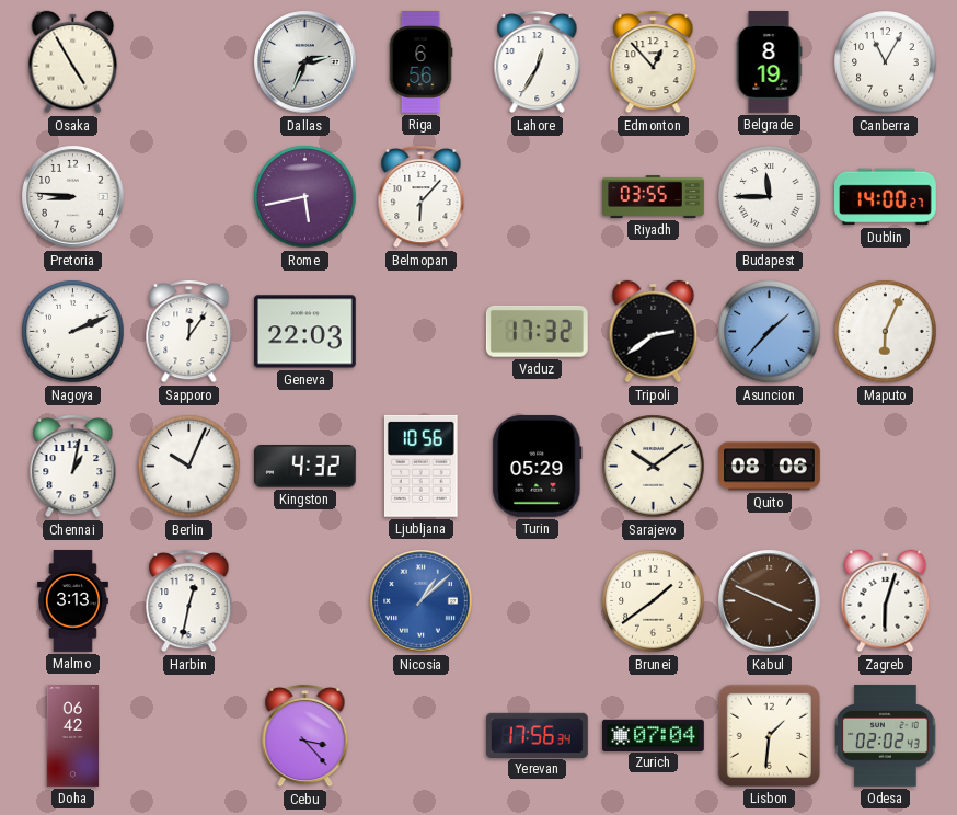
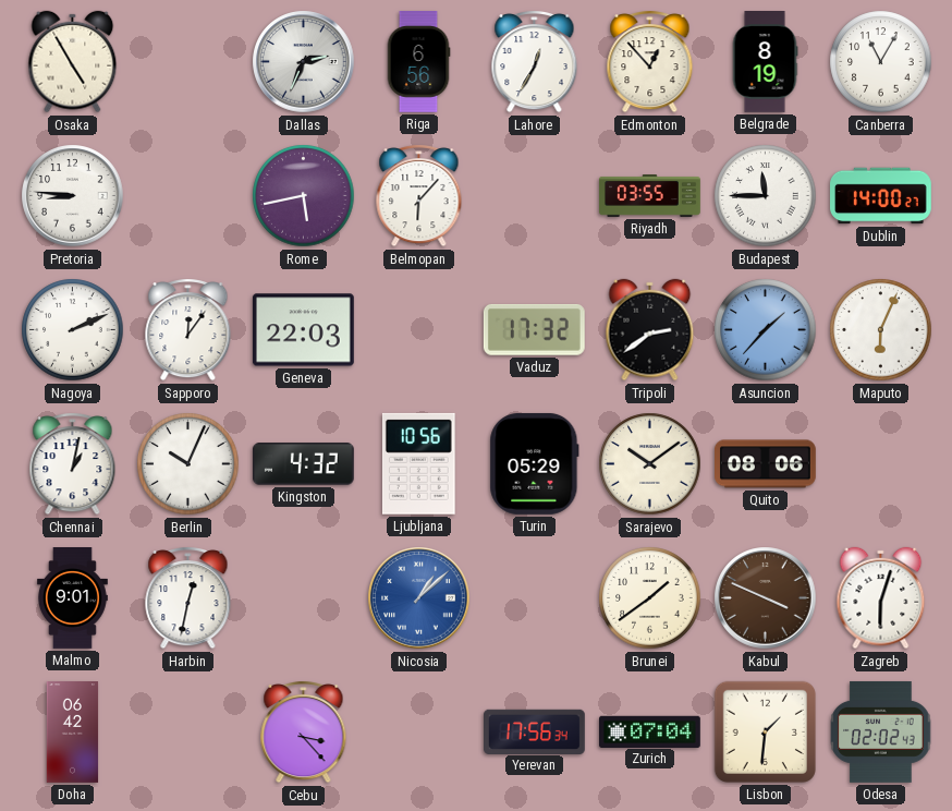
Malmo: 3:13 -> 9:01 (72, 598)
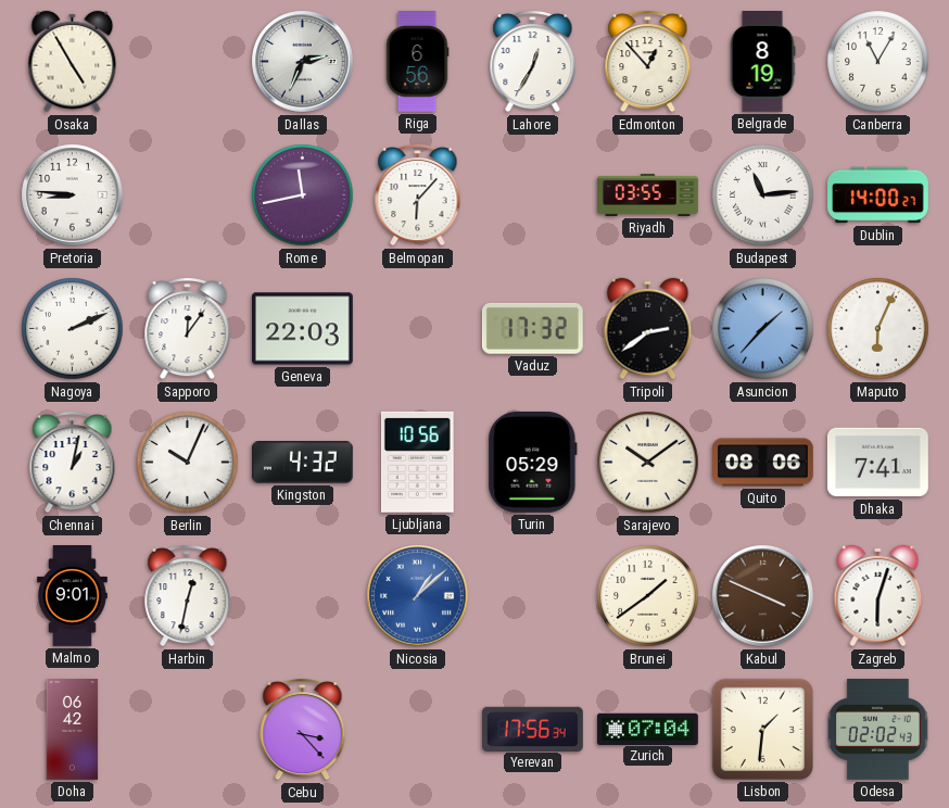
Rome: 5:43 -> 11:43 (303, 195)
Budapest: 11:45 -> 11:14 (763, 195)
Dhaka: none -> 7:41 (877, 463)
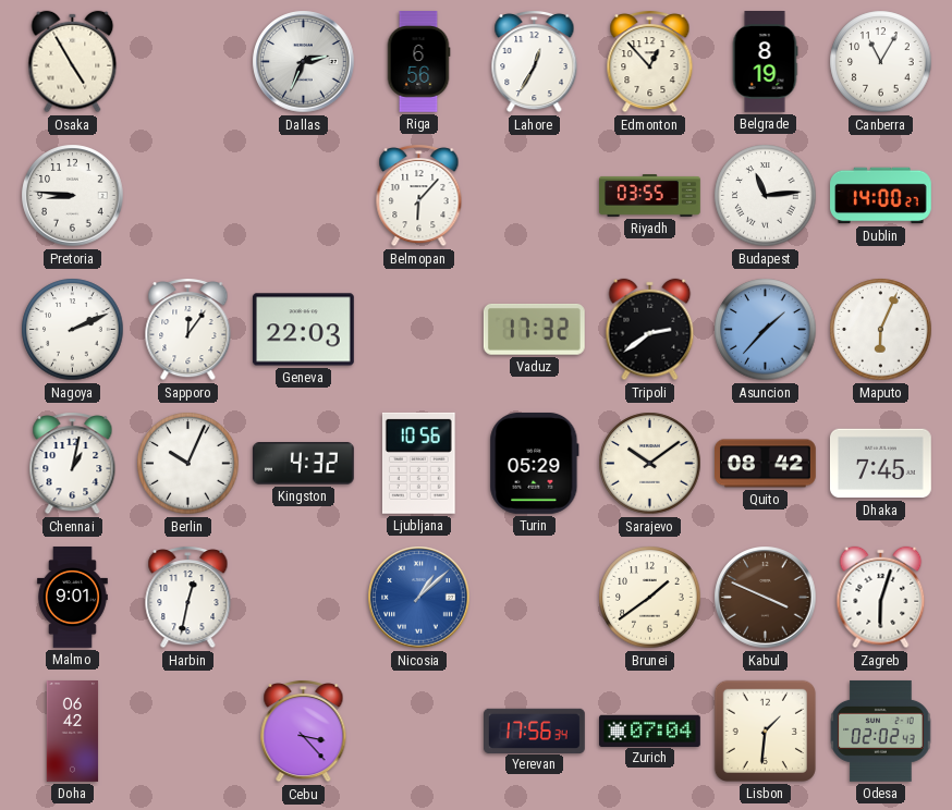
Rome: 11:43 -> none (303, 195)
Quito: 08:06 -> 08:42 (766, 464)
Dhaka: 7:41 -> 7:45 (880, 464)
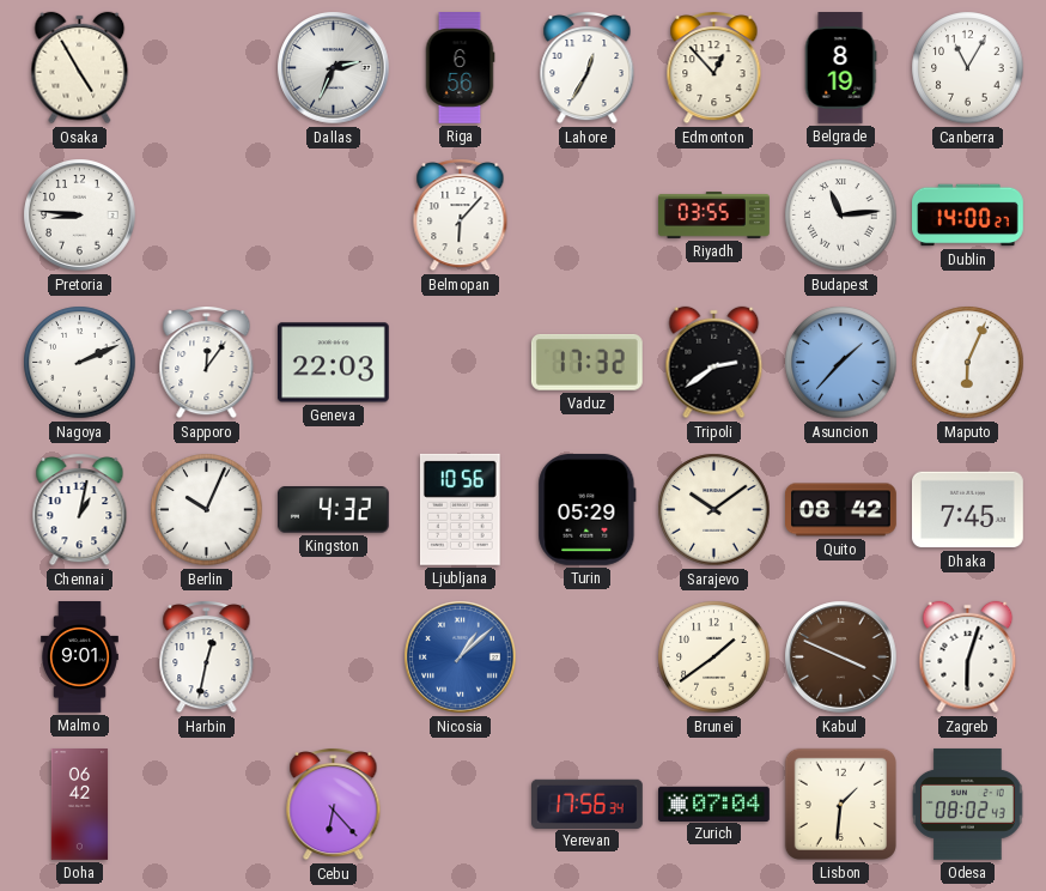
Cebu: 3:23 -> 6:23 (334, 804)
Odesa: 02:02 -> 08:02 (968, 804)
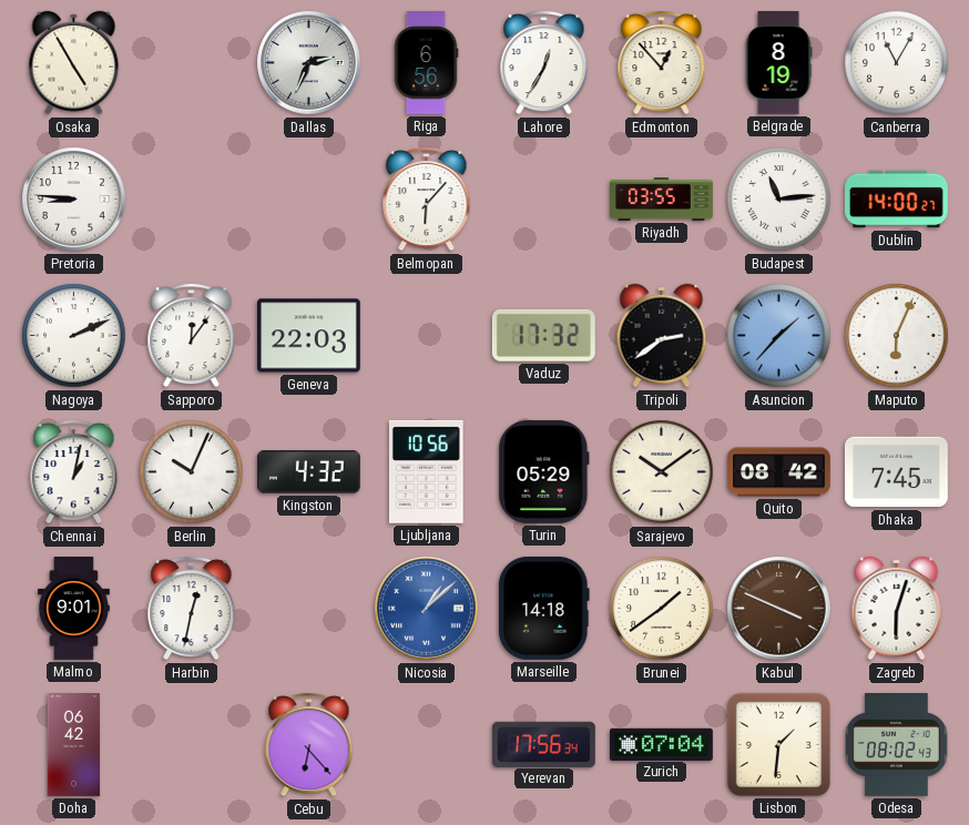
Marseille: none -> 14:18 (543, 608)
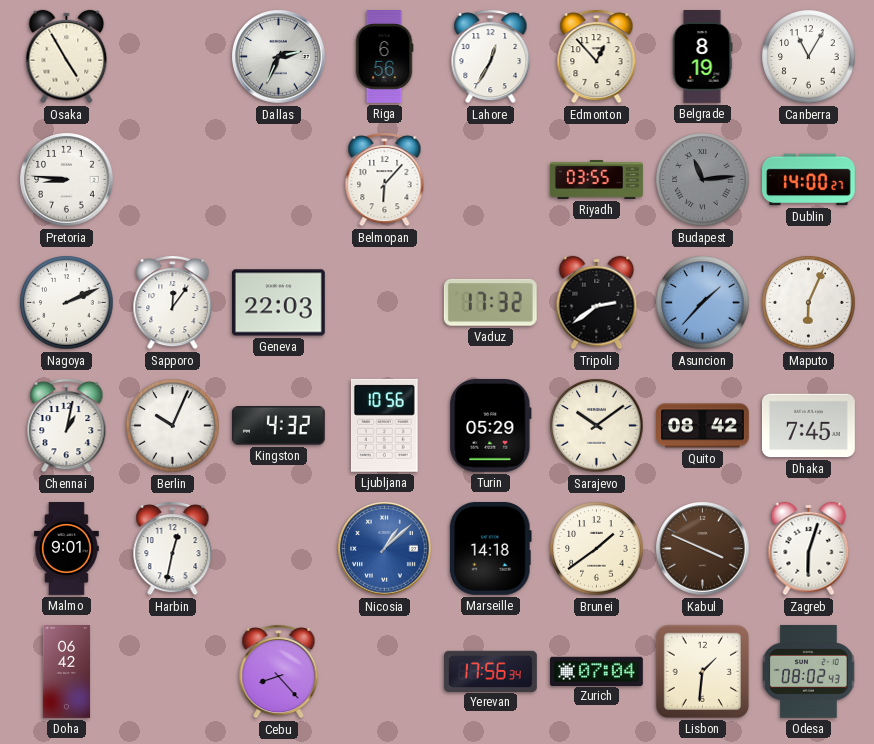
Budapest dial: white -> grey (703, 180)
Cebu: 6:23 -> 8:23 (279, 671)
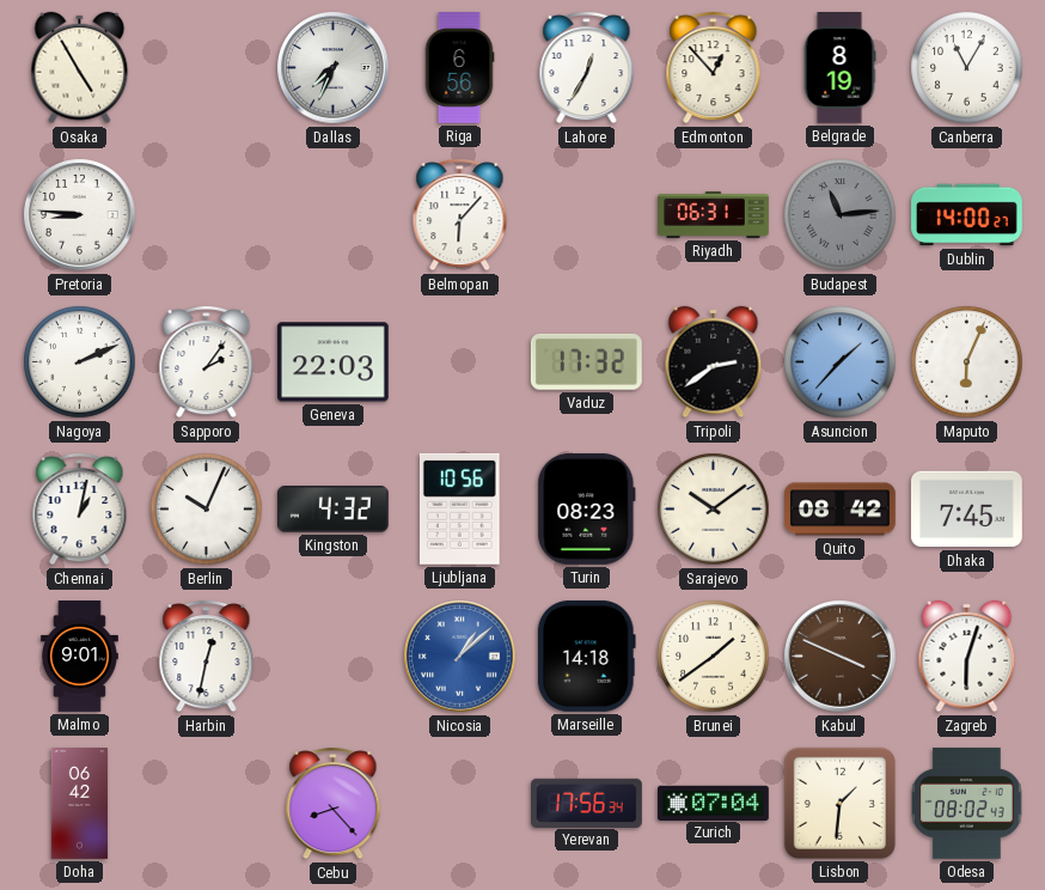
Dallas: 2:34 -> 7:34 (334, 68)
Riyadh: 03:55 -> 06:31 (714, 215)
Sapporo: 12:06 -> 2:06 (207, 361)
Turin: 05:29 -> 08:23 (587, 508)
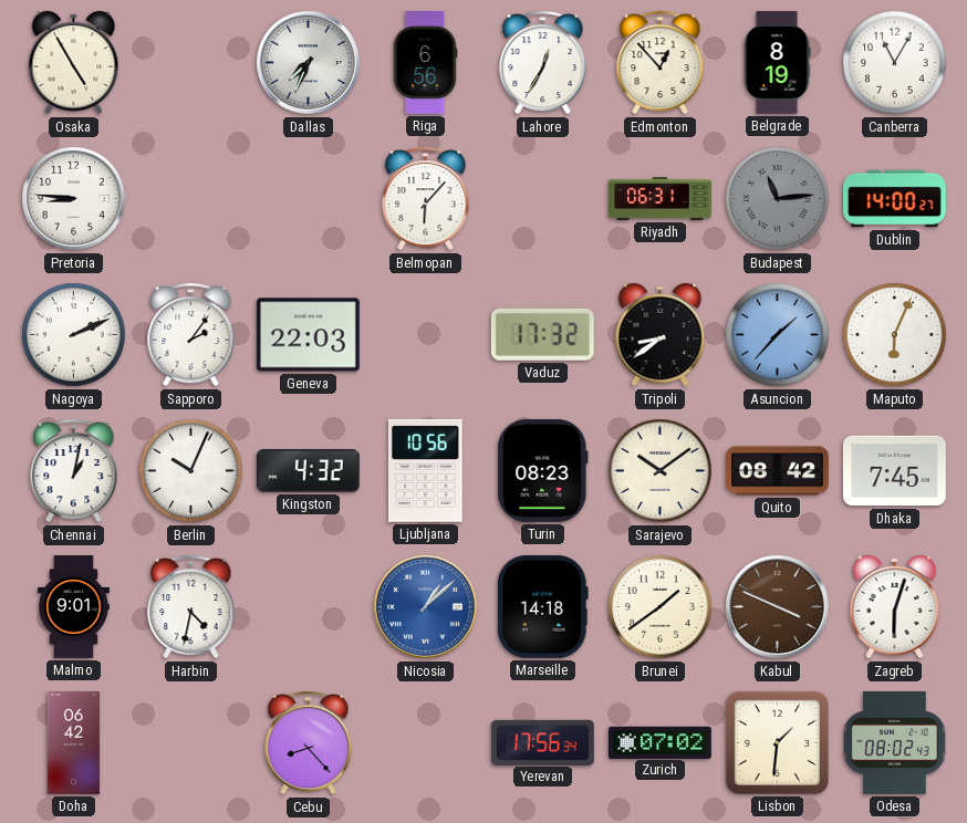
Tripoli: 2:39 -> 8:39 (661, 335)
Harbin: 12:32 -> 4:32 (191, 606)
Zurich: 07:04 -> 07:02 (661, 742)
